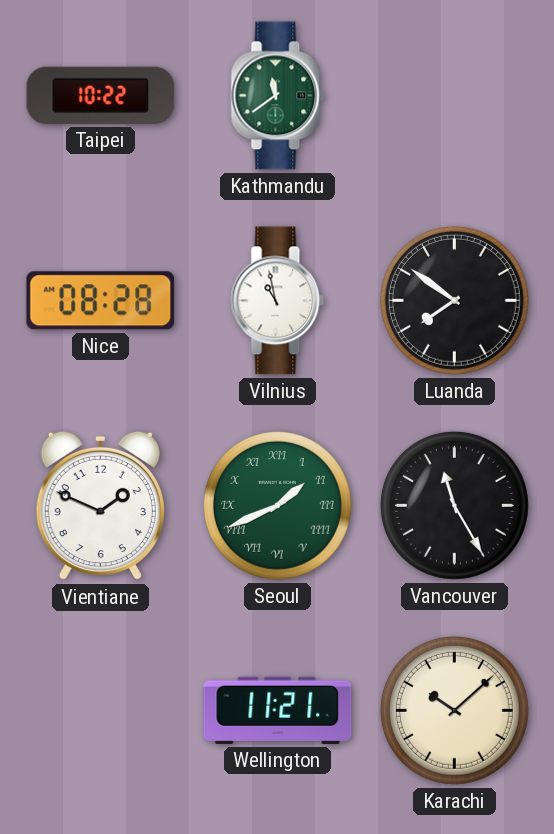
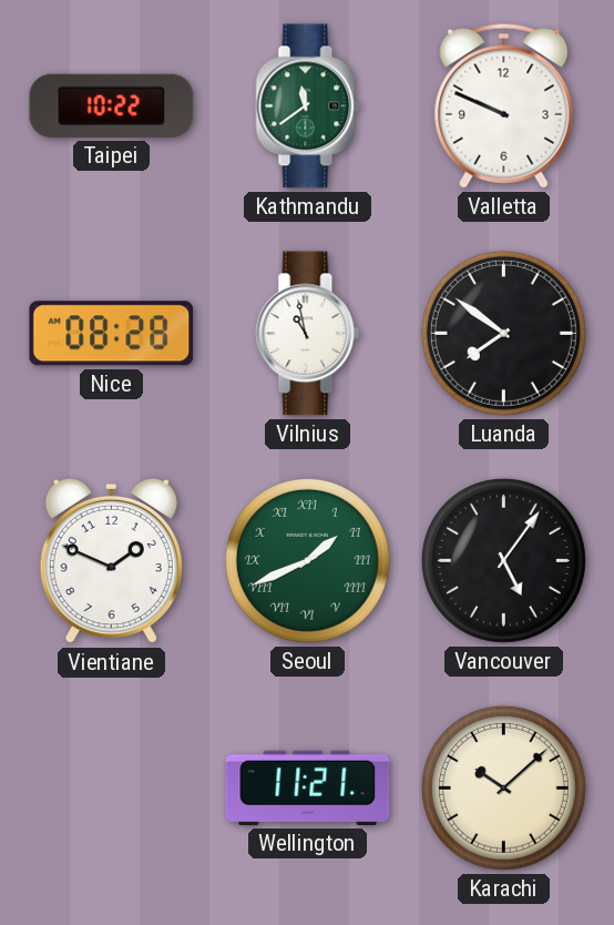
Valletta: none -> 9:49 (504, 105)
Vancouver: 11:25 -> 5:06 (503, 560)
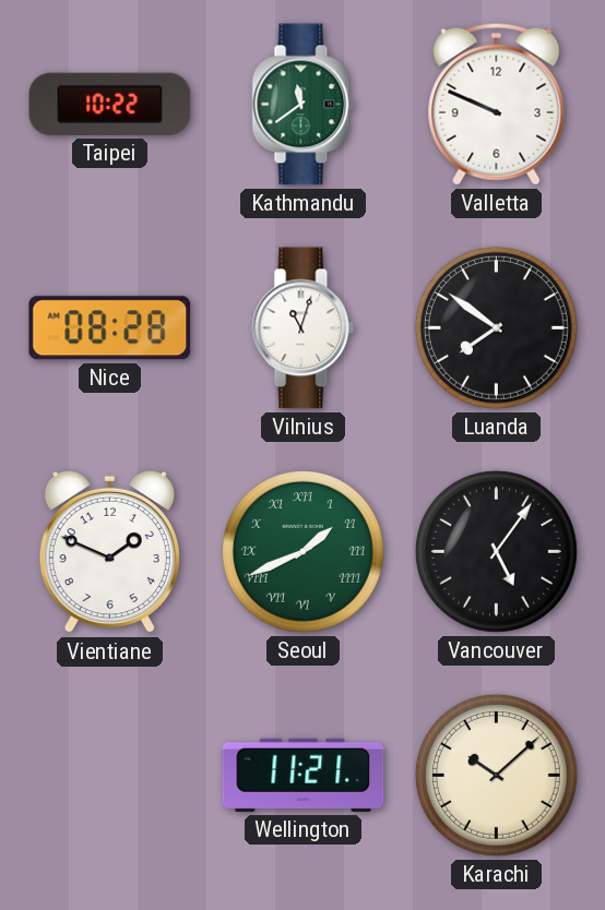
Vilnius: 10:58 -> 11:03 (304, 328)
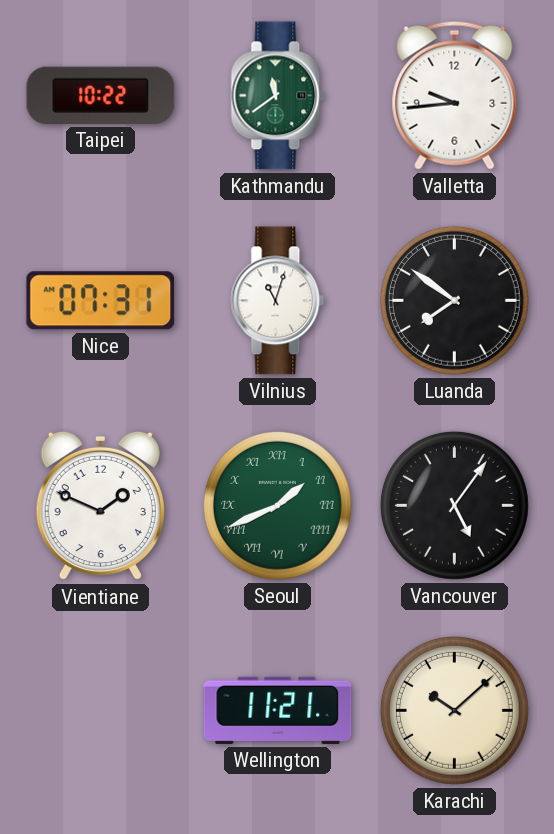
Valletta: 9:49 -> 9:44 (455, 95)
Nice: 08:28 -> 07:31 (101, 301)
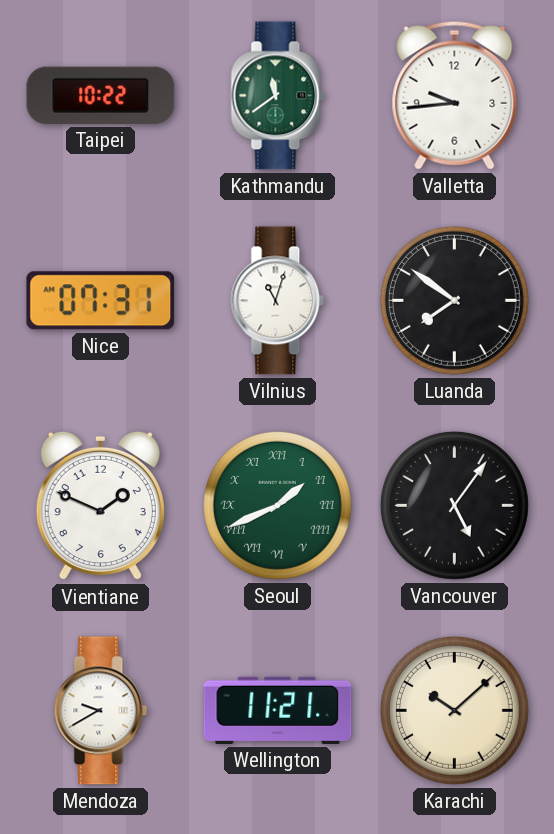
Mendoza: none -> 9:40 (101, 711)
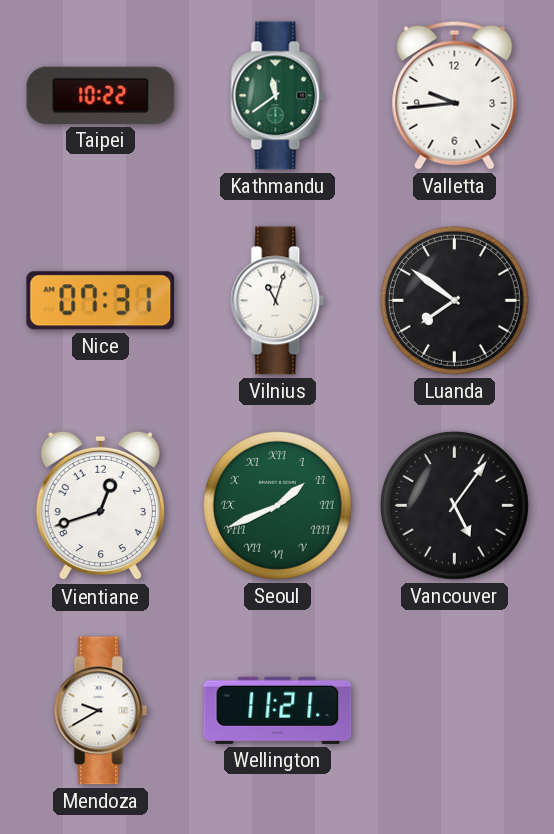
Vientiane: 1:49 -> 12:42 (100, 506)
Karachi: 10:08 -> none (454, 710)
